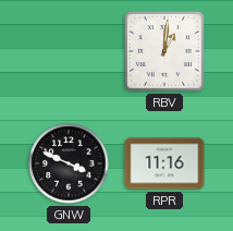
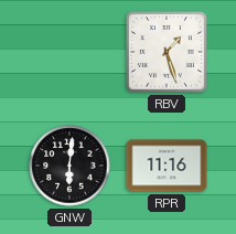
RBV: 1:01 -> 1:27 (167, 52)
GNW: 3:49 -> 6:01 (69, 166)
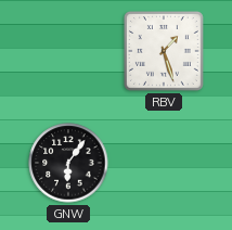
GNW: 6:01 -> 6:06 (68, 163)
RPR: 11:16 -> none (167, 166)
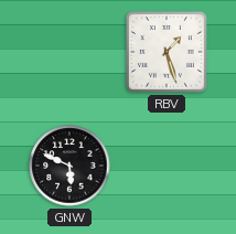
GNW: 6:06 -> 5:49 (69, 166)
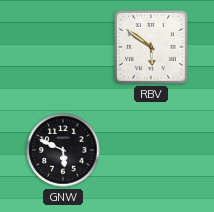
RBV: 1:27 -> 5:51 (151, 47)
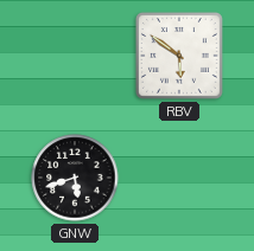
GNW: 5:49 -> 5:42 (75, 178)
